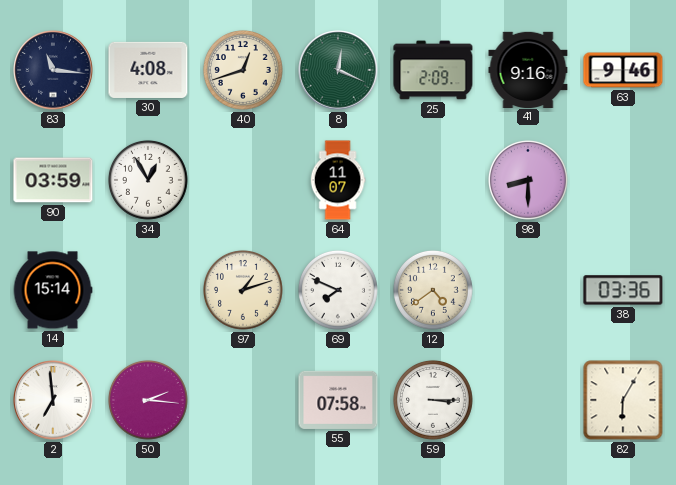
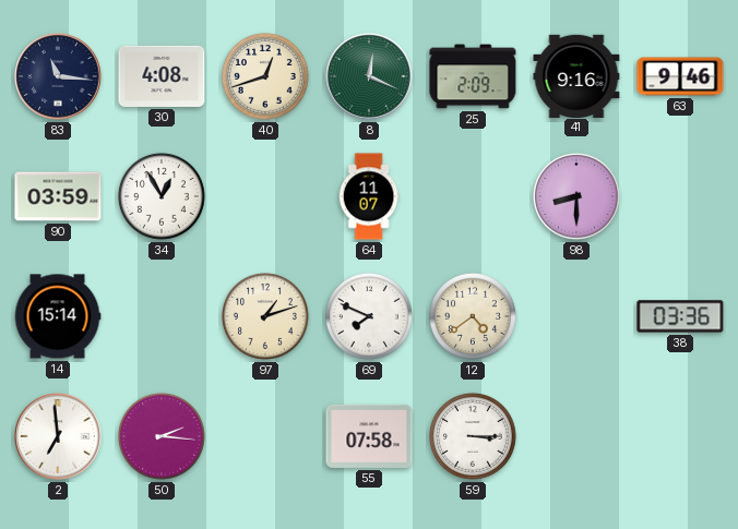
82: 6:05 -> none (623, 400)
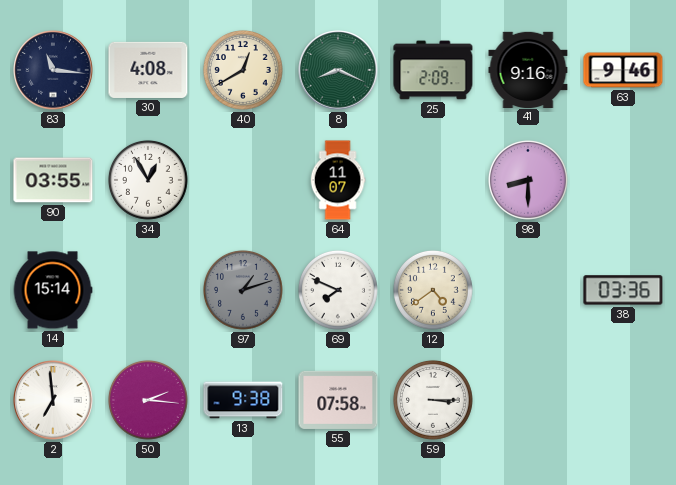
40: 12:42 -> 12:40 (244, 70)
8: 12:19 -> 8:19 (338, 70)
90: 03:59 -> 03:55 (53, 180)
97 dial: cream -> grey (244, 290)
13: none -> 9:38 (243, 400)
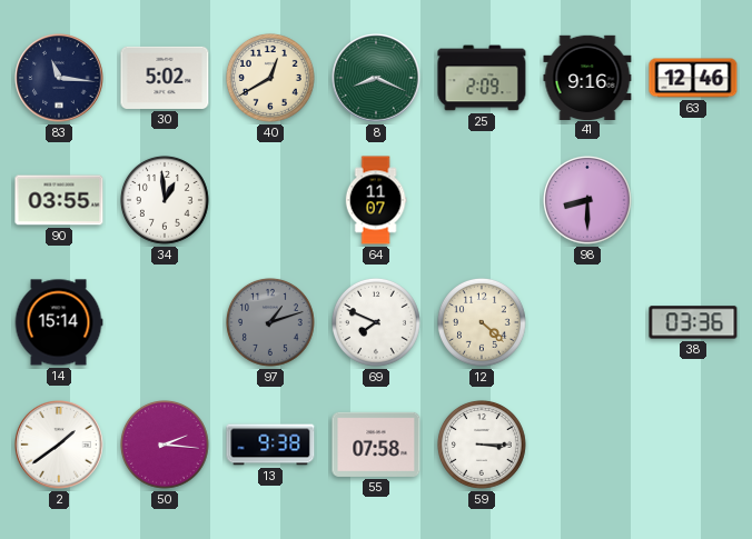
30: 4:08 -> 5:02 (165, 78)
63: 9:46 -> 12:46 (693, 78)
34: 12:55 -> 12:59 (166, 200)
12: 4:39 -> 4:22 (483, 322)
2: 6:59 -> 1:39 (59, 445)
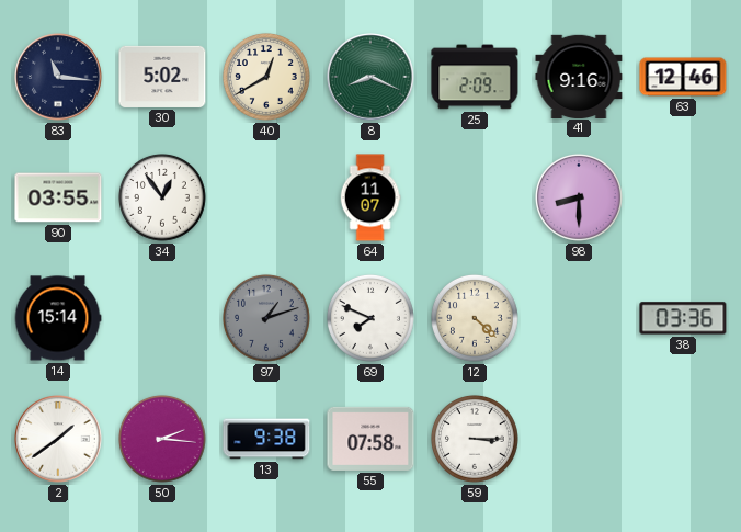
34: 12:59 -> 12:54 (163, 197)
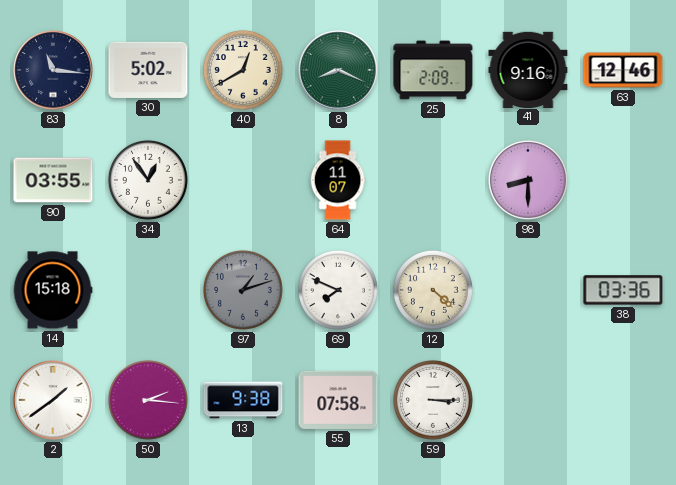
14: 15:14 -> 15:18 (53, 290)
